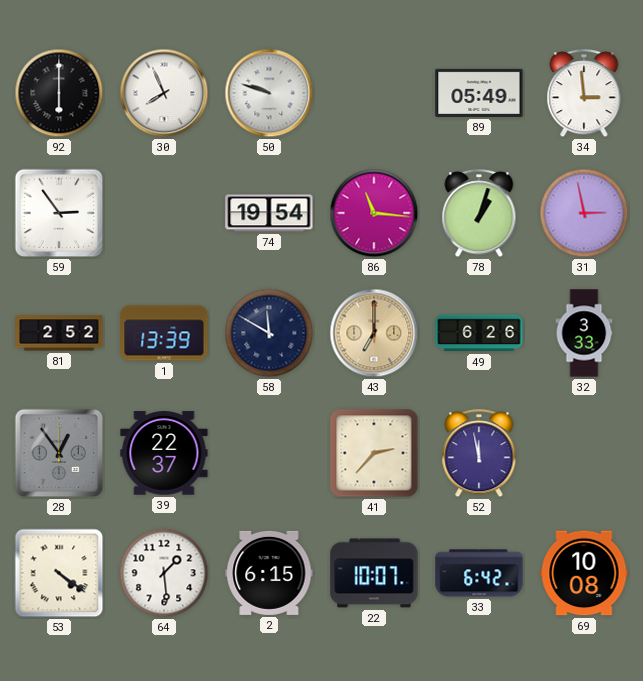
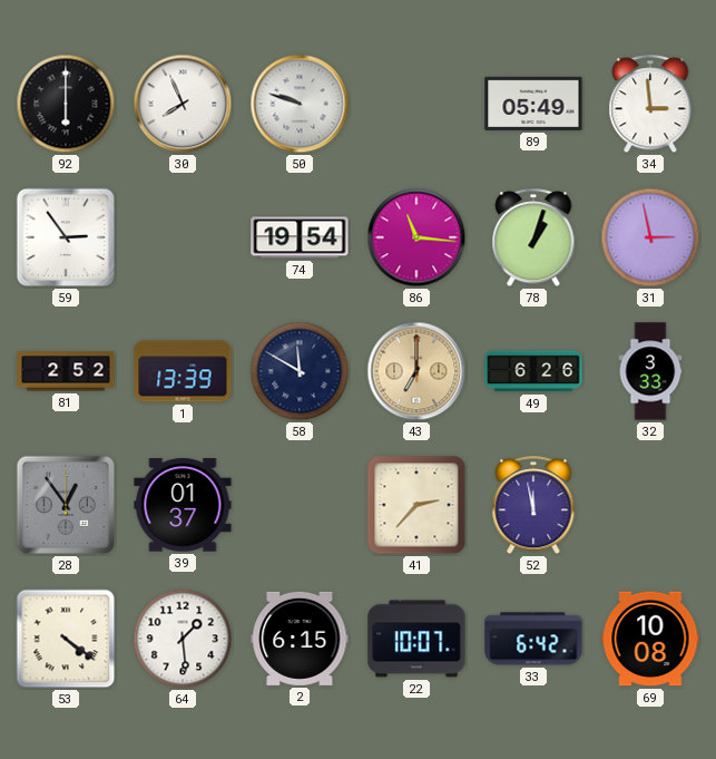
39: 22:37 -> 01:37 (183, 505)
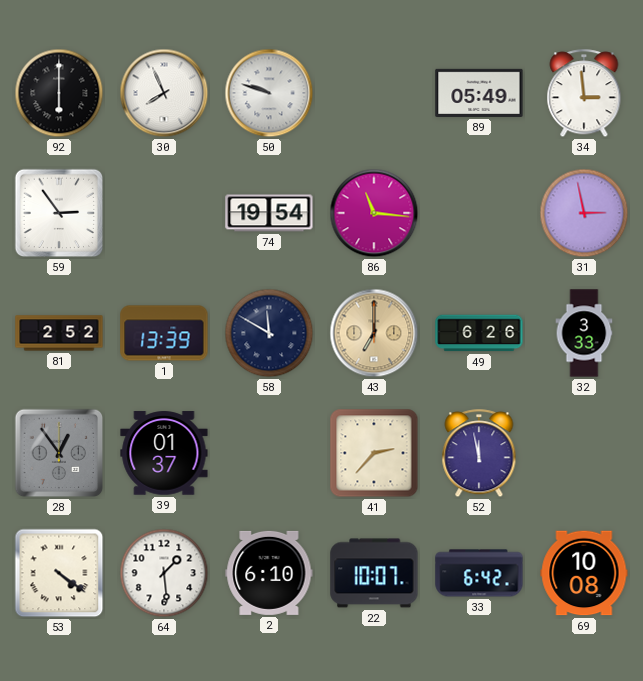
78: 1:03 -> none (533, 239)
2: 6:15 -> 6:10 (269, 573)
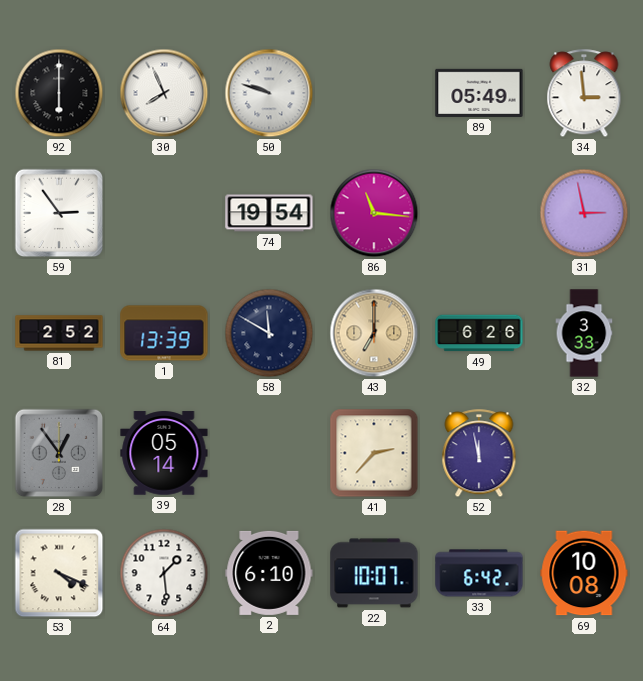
39: 01:37 -> 05:14 (164, 453)
53: 4:21 -> 4:19 (59, 573)
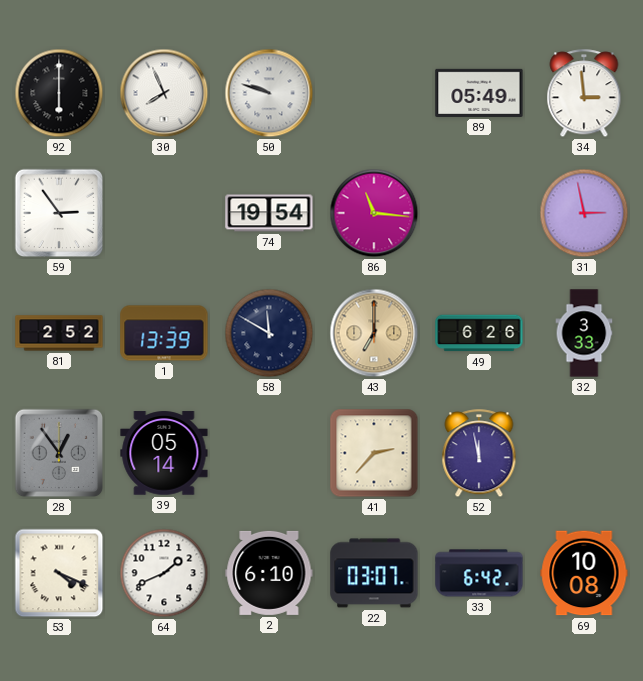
64: 1:29 -> 1:41 (164, 573)
22: 10:07 -> 03:07 (374, 573)
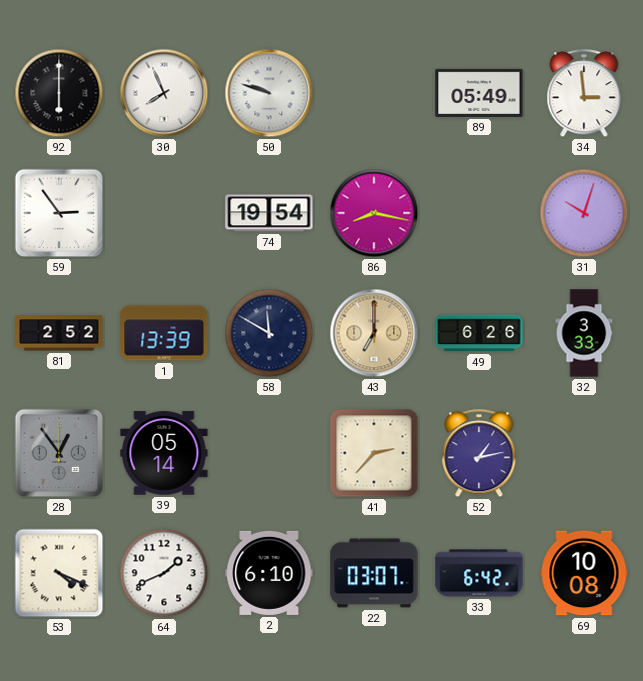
86: 11:16 -> 8:17 (374, 213)
31: 2:58 -> 10:03 (584, 213)
52: 11:58 -> 1:13 (479, 454)
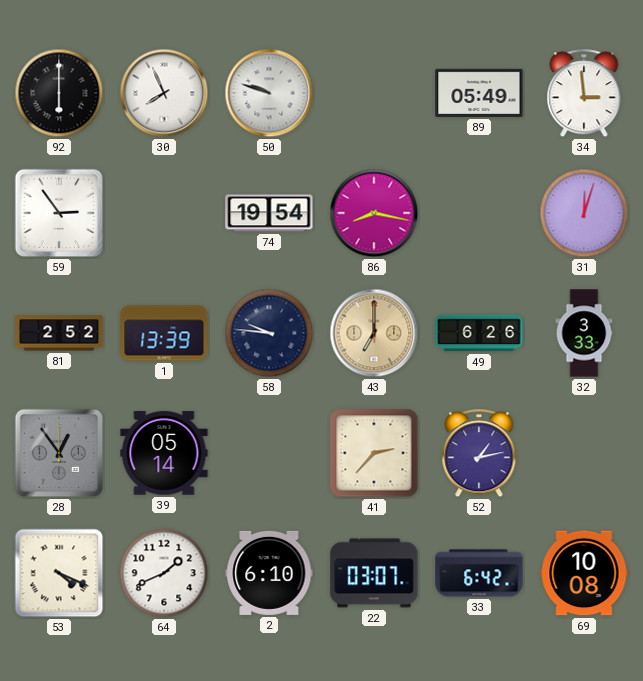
31: 10:03 -> 12:03 (584, 213)
58: 11:50 -> 9:46 (269, 333)
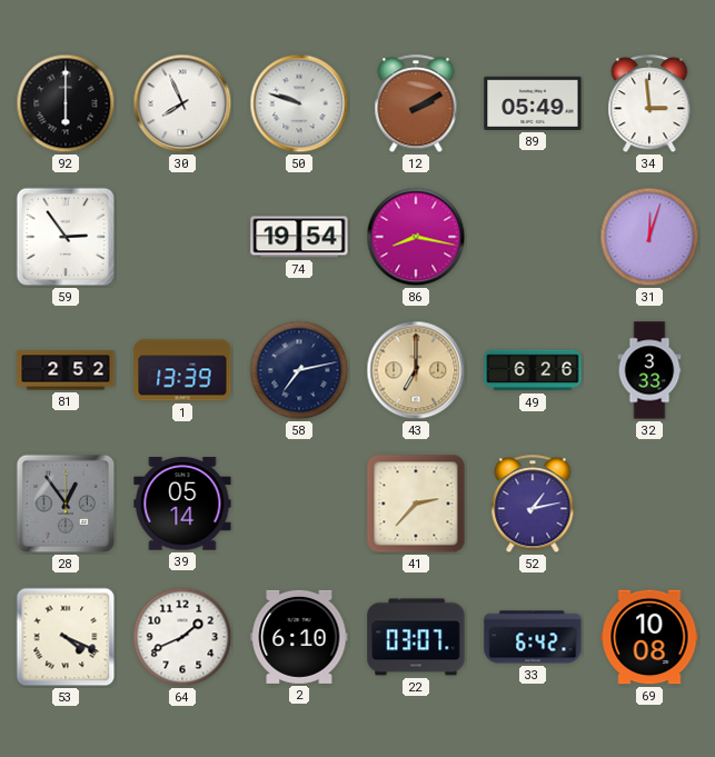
12: none -> 2:10 (416, 104)
58: 9:46 -> 7:13 (299, 370)
